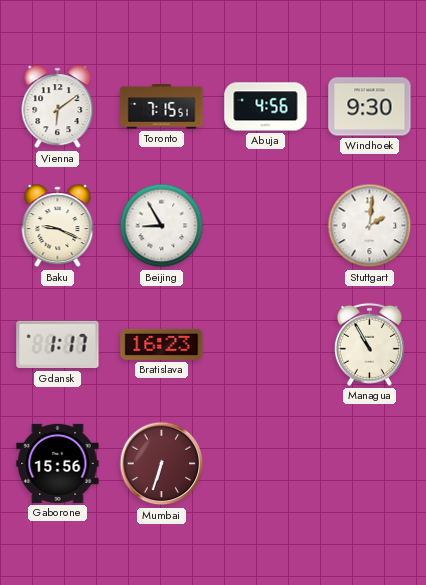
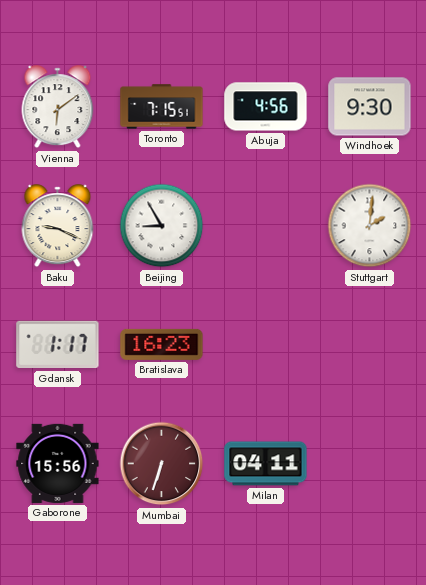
Managua: 10:55 -> none (369, 344)
Milan: none -> 04:11 (266, 464)
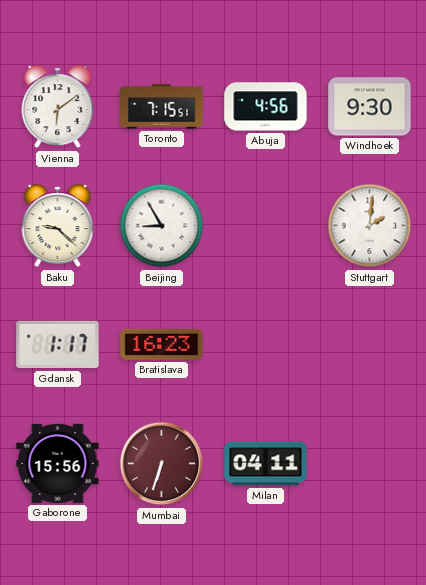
Baku: 9:19 -> 9:22 (58, 226)
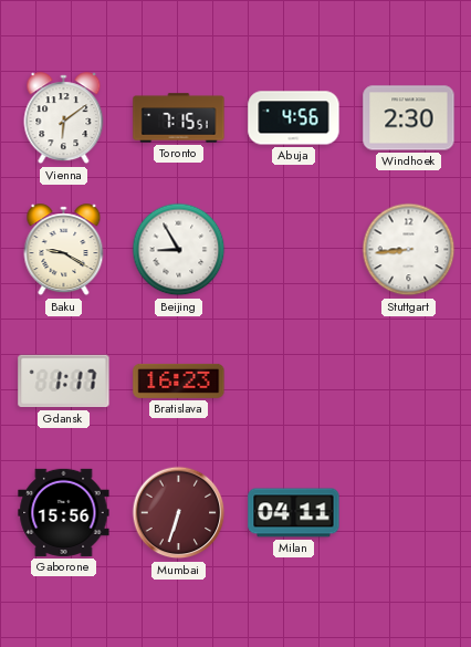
Windhoek: 9:30 -> 2:30 (409, 118)
Baku: 9:22 -> 9:20 (64, 250)
Stuttgart: 2:01 -> 8:44 (409, 250)
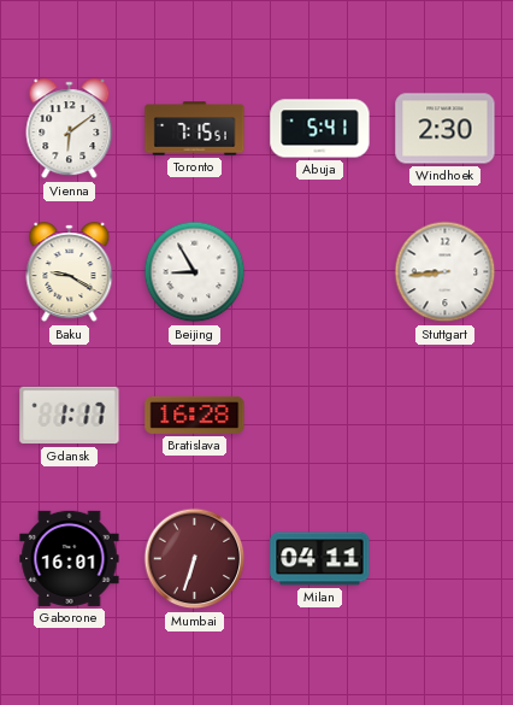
Abuja: 4:56 -> 5:41 (320, 129)
Bratislava: 16:23 -> 16:28 (195, 415)
Gaborone: 15:56 -> 16:01 (70, 558)
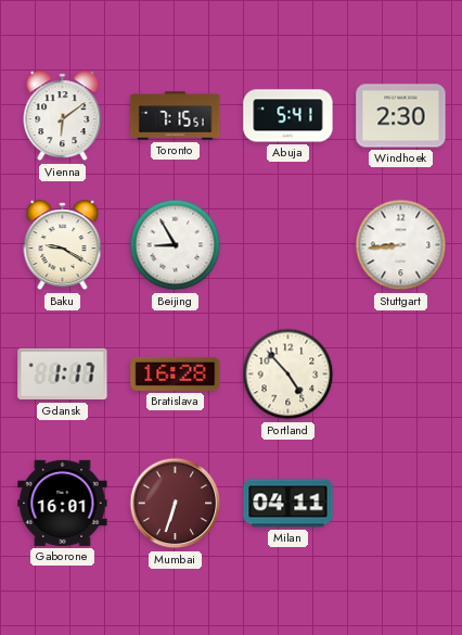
Portland: none -> 4:53 (288, 374)
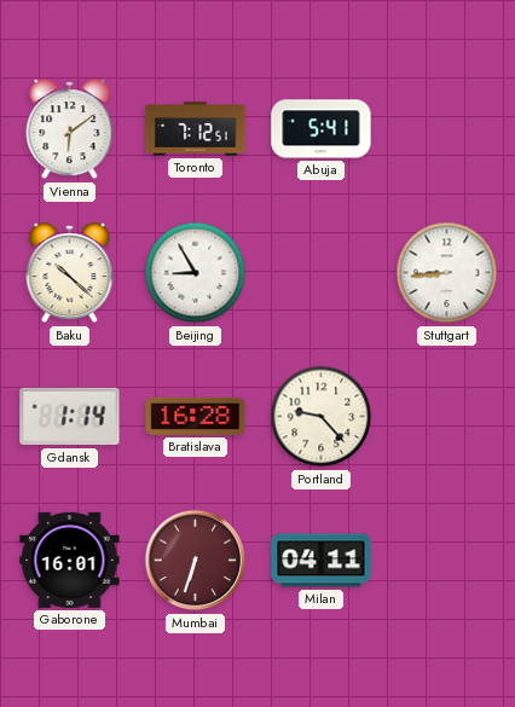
Toronto: 7:15 -> 7:12 (196, 129)
Windhoek: 2:30 -> none (401, 116)
Baku: 9:20 -> 10:22 (70, 273)
Gdansk: 1:17 -> 1:14 (70, 417)
Portland: 4:53 -> 9:23 (322, 417)
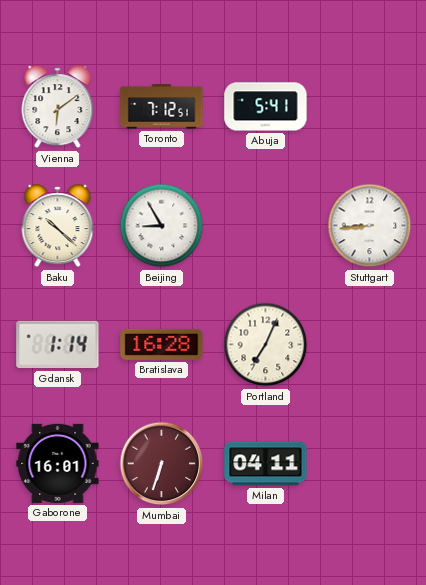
Portland: 9:23 -> 7:04 (266, 345)
